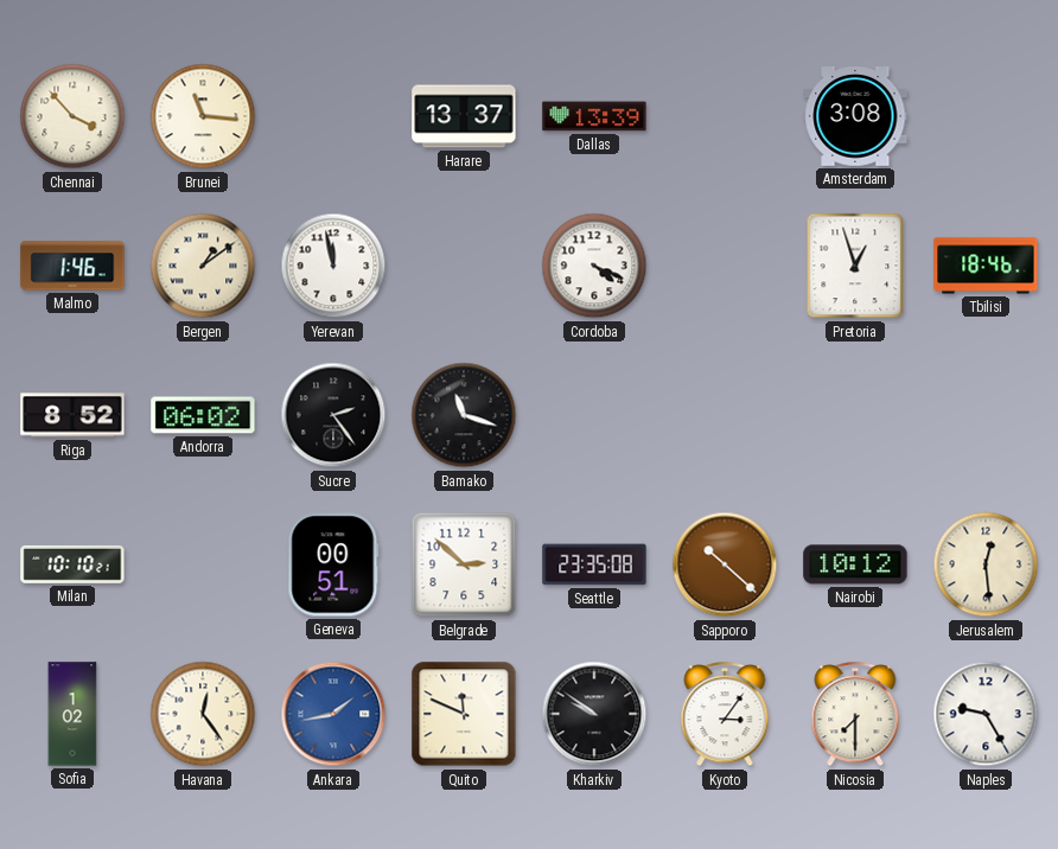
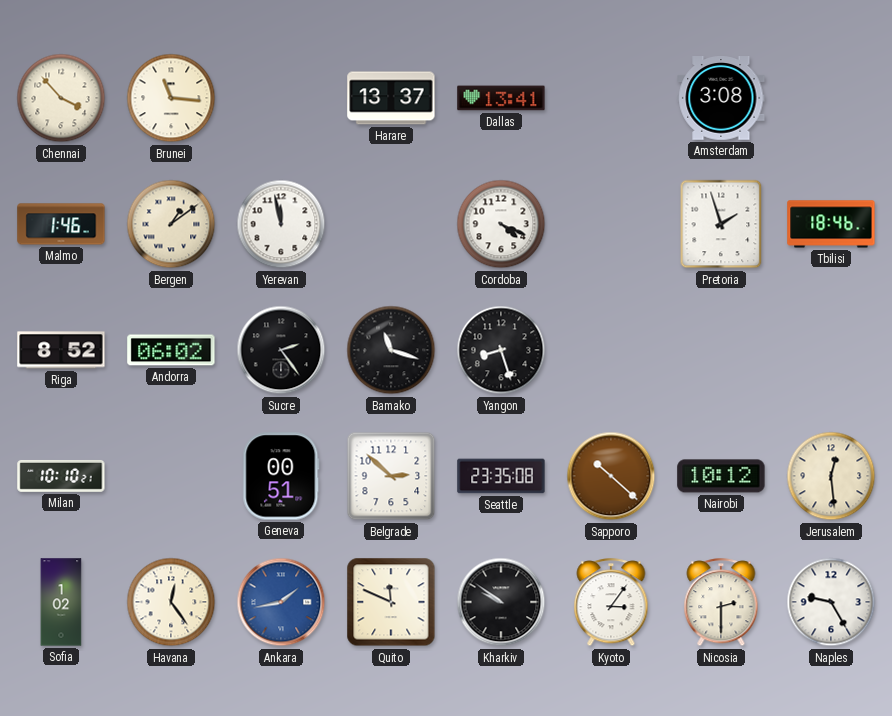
Dallas: 13:39 -> 13:41 (501, 98)
Pretoria: 12:57 -> 1:57 (721, 224)
Yangon: none -> 8:27 (501, 350)
Nicosia: 7:30 -> 2:30 (721, 603)
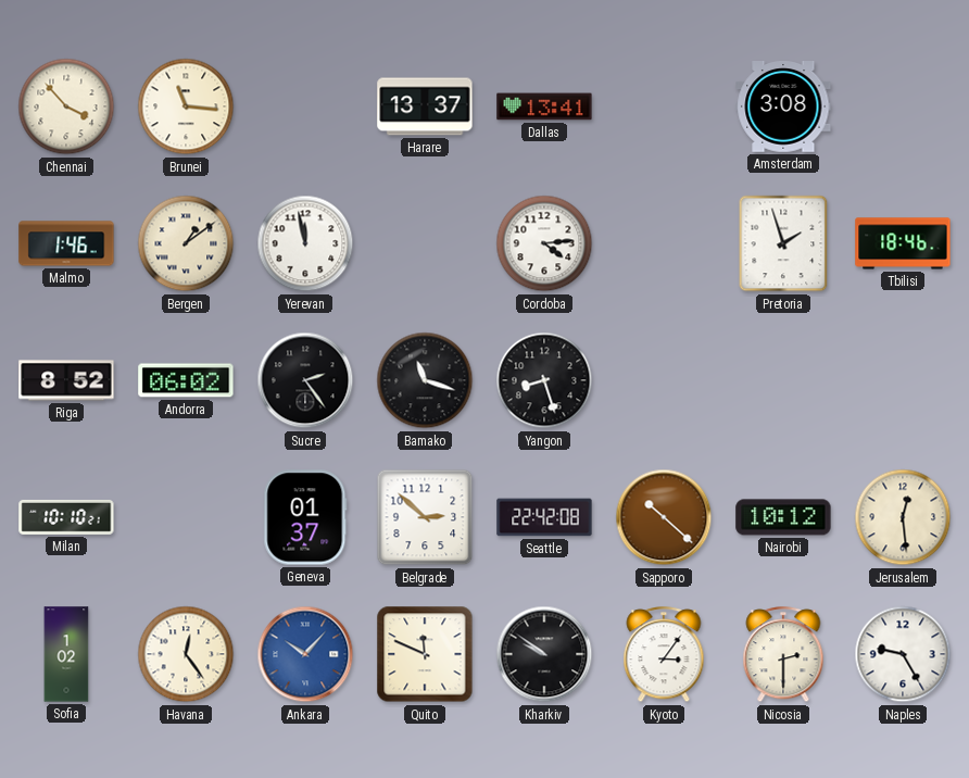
Cordoba: 4:19 -> 4:14 (544, 243)
Geneva: 00:51 -> 01:37 (305, 517)
Seattle: 23:35 -> 22:42 (544, 517)
Ankara: 1:43 -> 10:07 (305, 654)
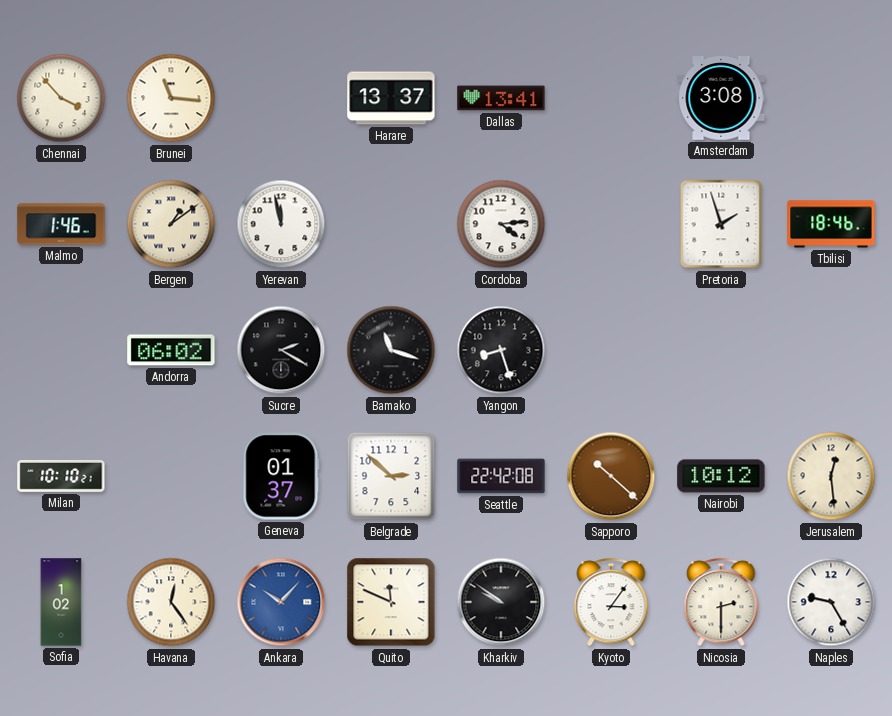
Riga: 8:52 -> none (66, 380)
Sucre: 2:24 -> 2:20 (281, 350)
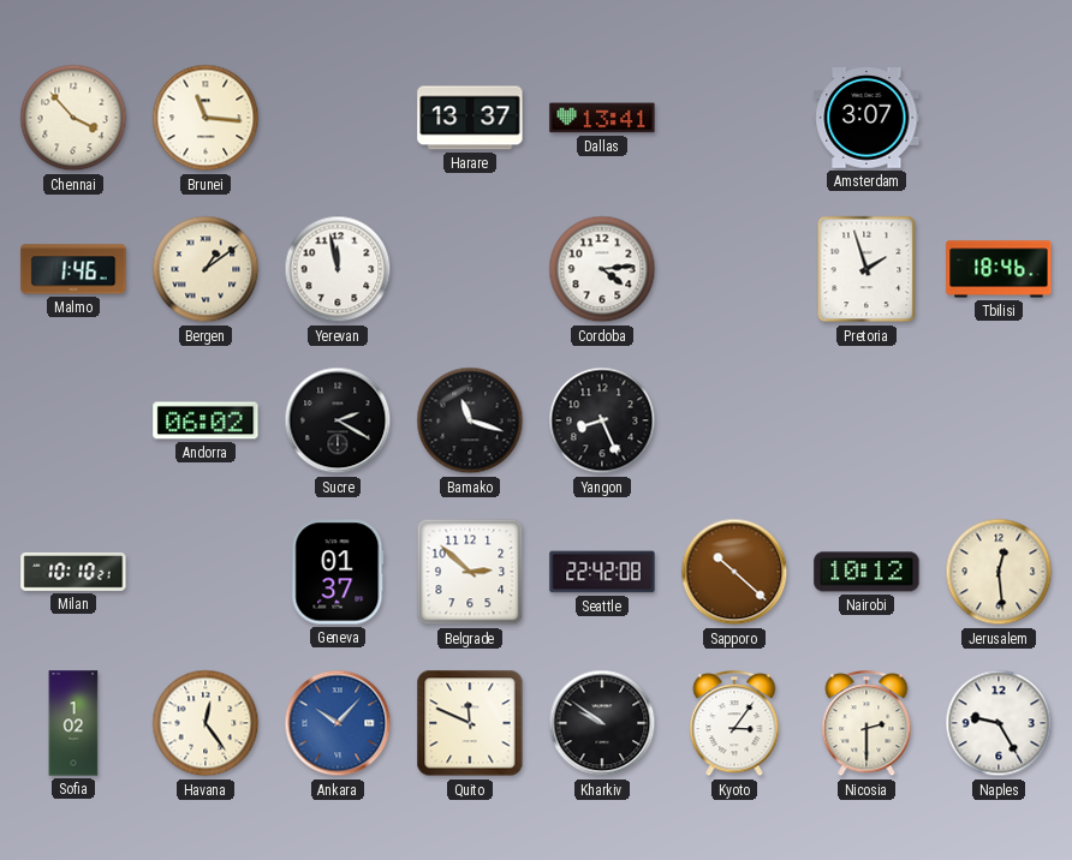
Amsterdam: 3:08 -> 3:07 (866, 119)
Yangon: 8:27 -> 8:26 (602, 420)
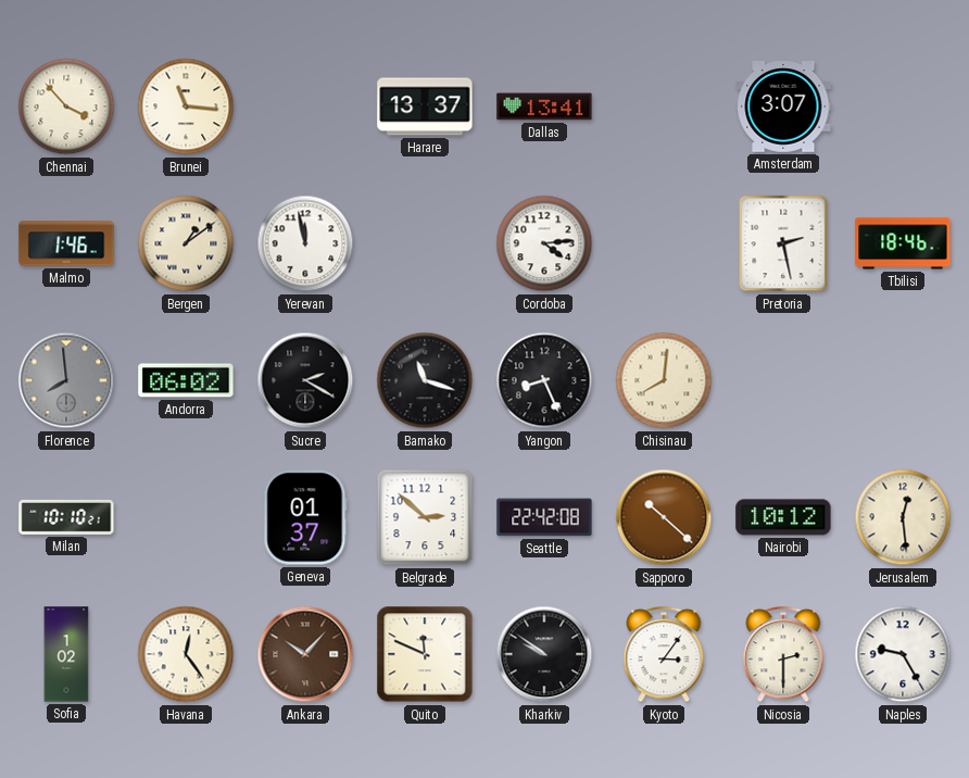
Pretoria: 1:57 -> 2:28 (783, 243)
Florence: none -> 7:59 (66, 380)
Chisinau: none -> 8:01 (664, 380)
Ankara dial: blue -> brown (305, 654)
